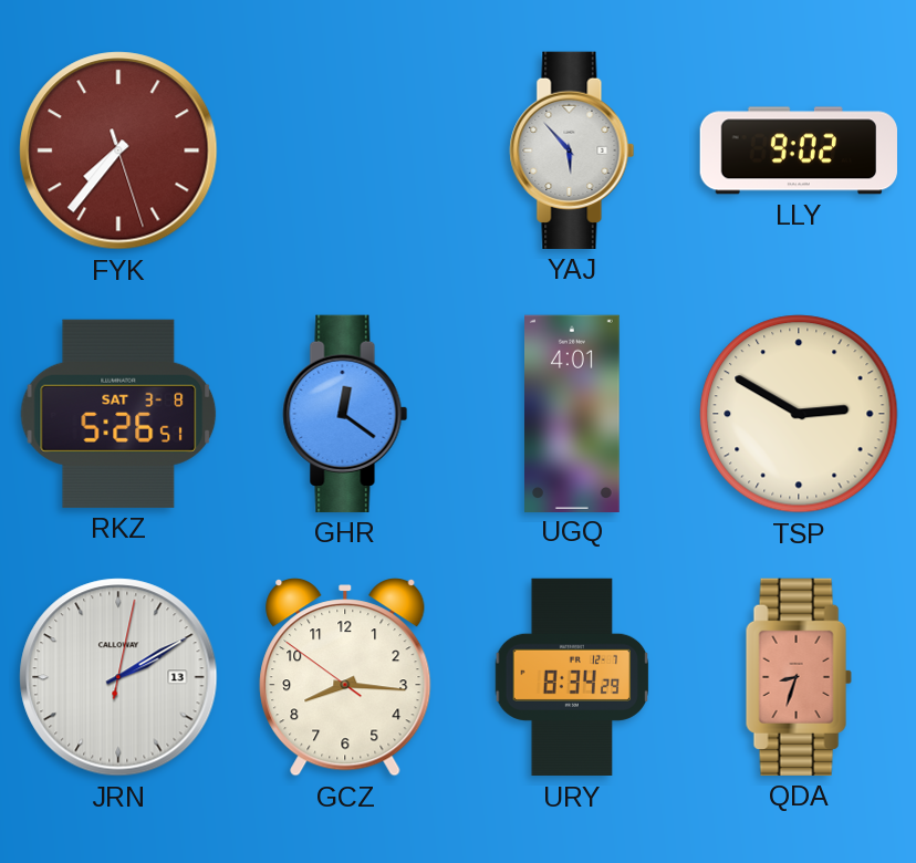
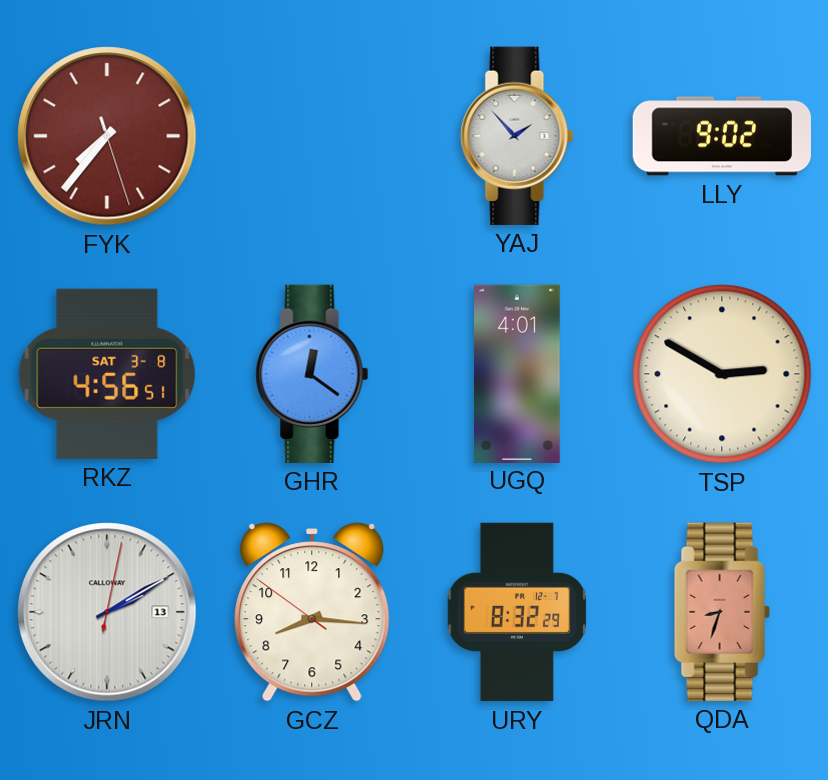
YAJ: 5:53 -> 1:53 (517, 136)
RKZ: 5:26 -> 4:56 (107, 374)
URY: 8:34 -> 8:32 (517, 612)
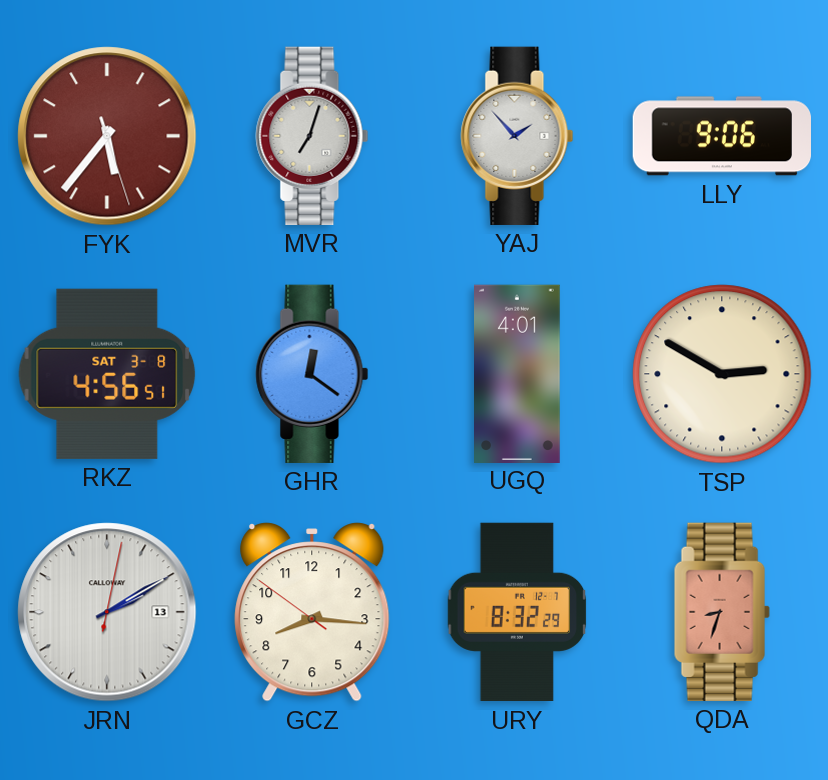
FYK: 7:36 -> 5:36 (107, 136)
MVR: none -> 7:03 (312, 136)
LLY: 9:02 -> 9:06 (721, 136)
